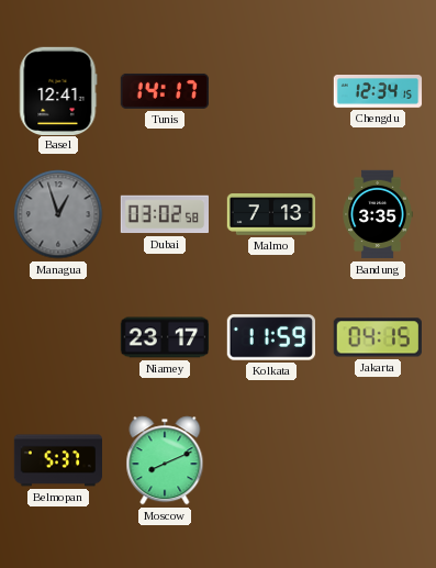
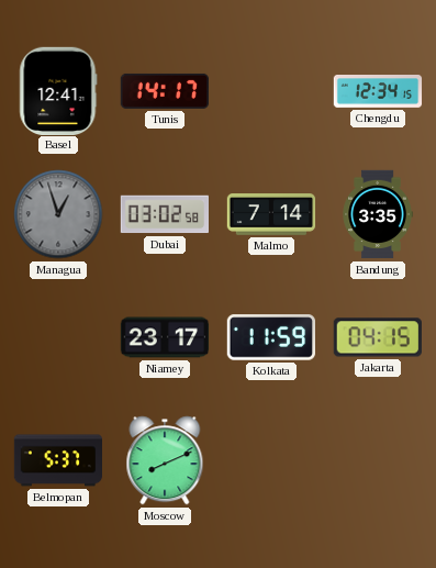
Malmo: 7:13 -> 7:14 (271, 215)
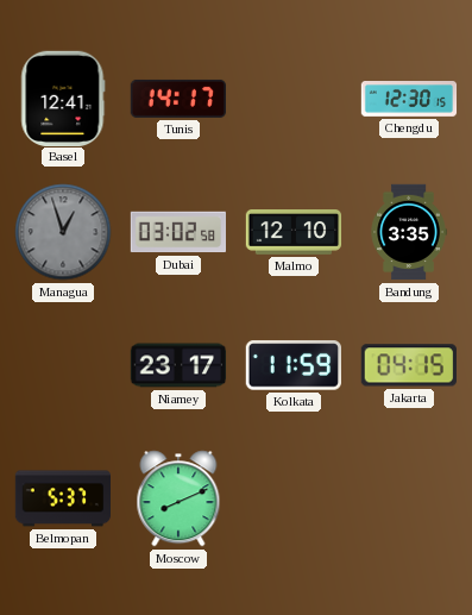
Chengdu: 12:34 -> 12:30 (409, 100)
Malmo: 7:14 -> 12:10 (294, 233)
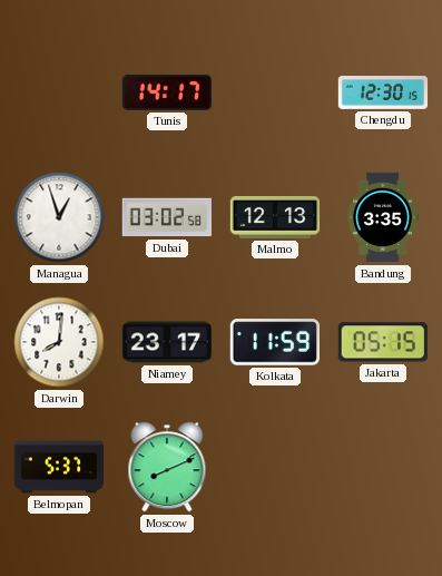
Basel: 12:41 -> none (63, 98)
Managua dial: grey -> white (59, 217)
Malmo: 12:10 -> 12:13 (275, 218)
Darwin: none -> 8:01 (59, 342)
Jakarta: 04:15 -> 05:15 (383, 342)
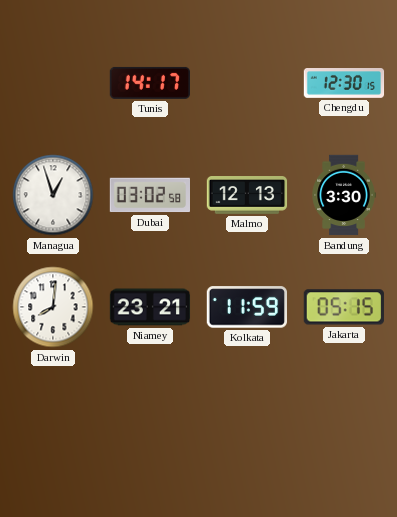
Bandung: 3:35 -> 3:30 (344, 195)
Niamey: 23:17 -> 23:21 (150, 307)
Belmopan: 5:37 -> none (59, 467)
Moscow: 8:11 -> none (167, 467)
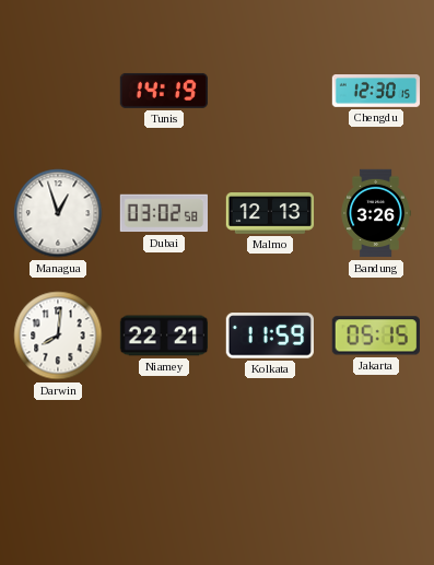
Tunis: 14:17 -> 14:19 (163, 91)
Bandung: 3:30 -> 3:26 (376, 213)
Niamey: 23:21 -> 22:21 (164, 336)
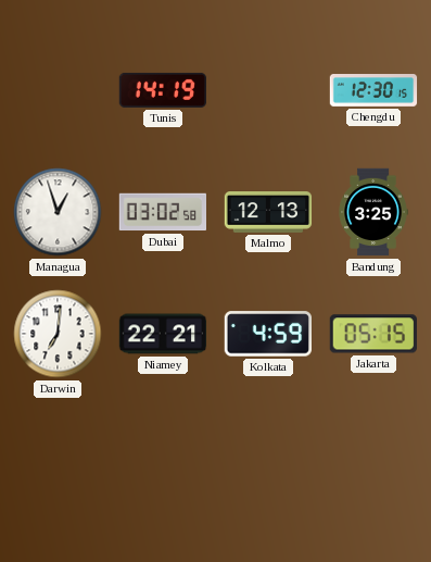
Bandung: 3:26 -> 3:25 (373, 212)
Darwin: 8:01 -> 7:01 (58, 334)
Kolkata: 11:59 -> 4:59 (267, 334)
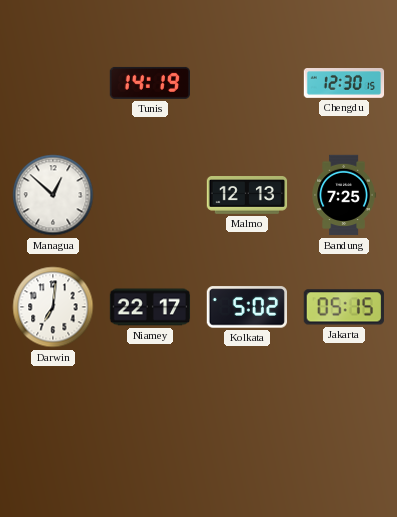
Managua: 12:57 -> 12:52 (53, 195)
Dubai: 03:02 -> none (162, 212)
Bandung: 3:25 -> 7:25 (344, 195)
Niamey: 22:21 -> 22:17 (150, 307)
Kolkata: 4:59 -> 5:02 (246, 307)
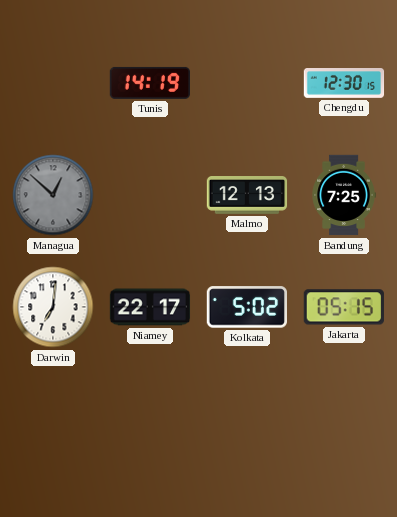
Managua dial: white -> grey (53, 195)
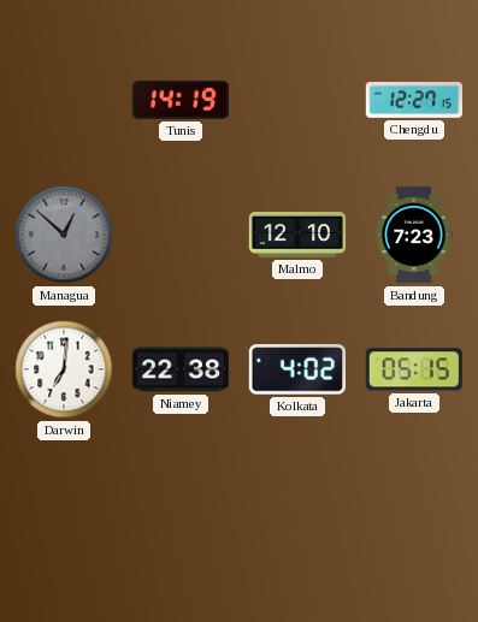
Chengdu: 12:30 -> 12:27 (414, 101)
Malmo: 12:13 -> 12:10 (297, 236)
Bandung: 7:25 -> 7:23 (414, 235)
Niamey: 22:17 -> 22:38 (181, 369)
Kolkata: 5:02 -> 4:02 (296, 369)
